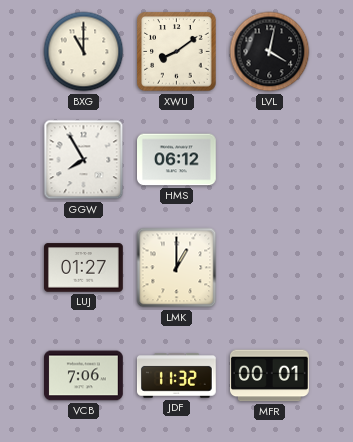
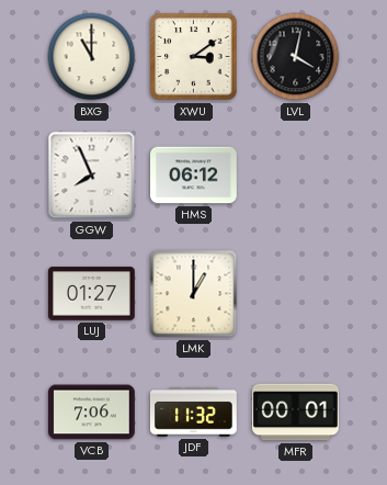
XWU: 8:09 -> 3:09 (194, 57)
GGW: 7:55 -> 7:56 (92, 176)
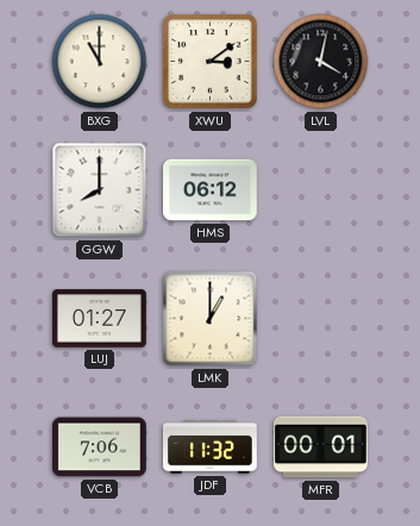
GGW: 7:56 -> 8:00 (100, 190)
